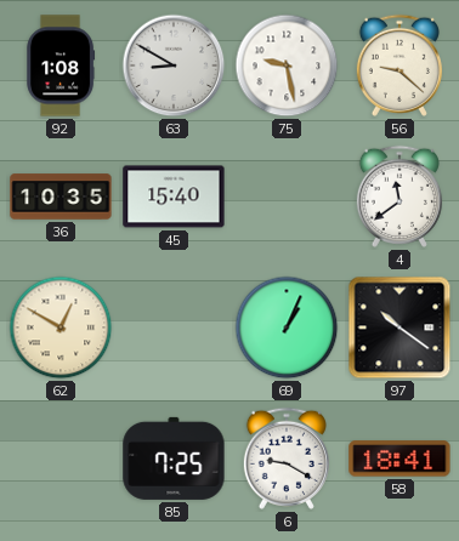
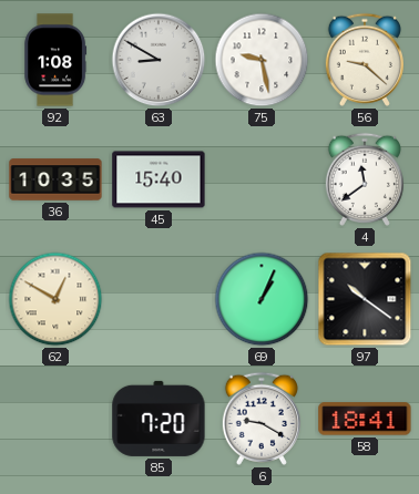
85: 7:25 -> 7:20 (159, 419)
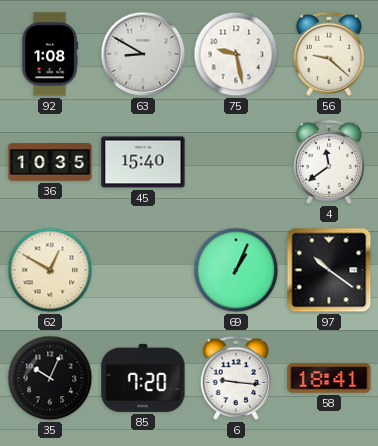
35: none -> 10:04 (50, 378)
6: 9:20 -> 9:16 (236, 378)
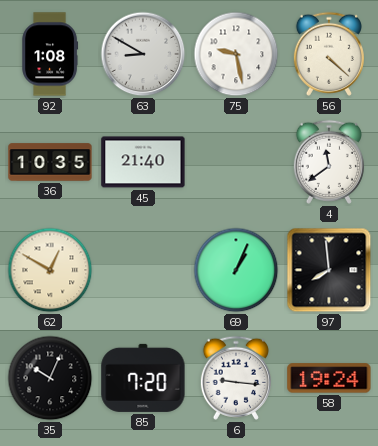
56: 9:22 -> 4:22 (329, 54)
45: 15:40 -> 21:40 (143, 162)
97: 10:21 -> 7:59 (329, 270)
58: 18:41 -> 19:24 (329, 378)
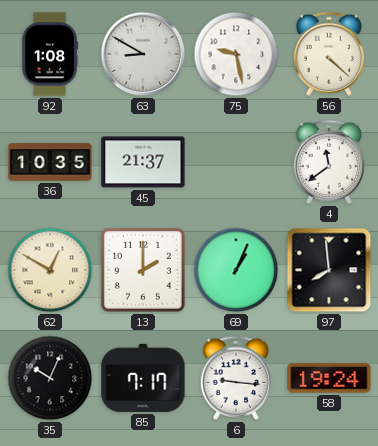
45: 21:40 -> 21:37 (143, 162)
13: none -> 2:00 (143, 271)
85: 7:20 -> 7:17 (143, 378)
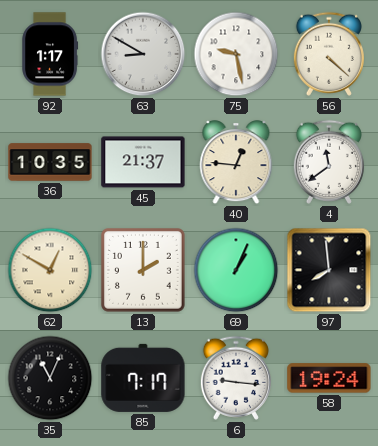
92: 1:08 -> 1:17 (50, 54)
40: none -> 12:46 (236, 163)
35: 10:04 -> 11:04 (50, 378)
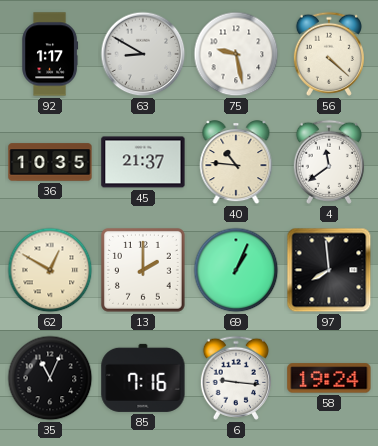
40: 12:46 -> 10:46 (236, 163)
85: 7:17 -> 7:16 (143, 378)
